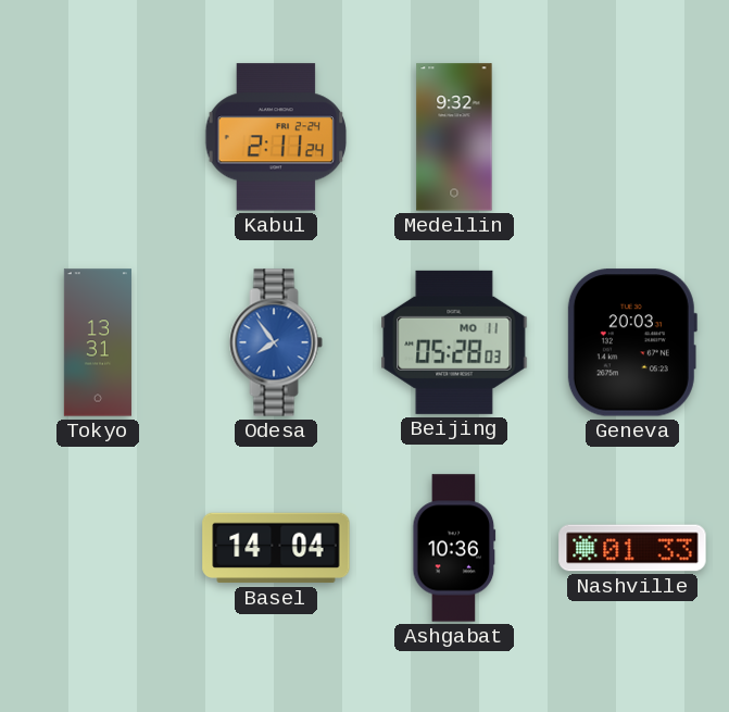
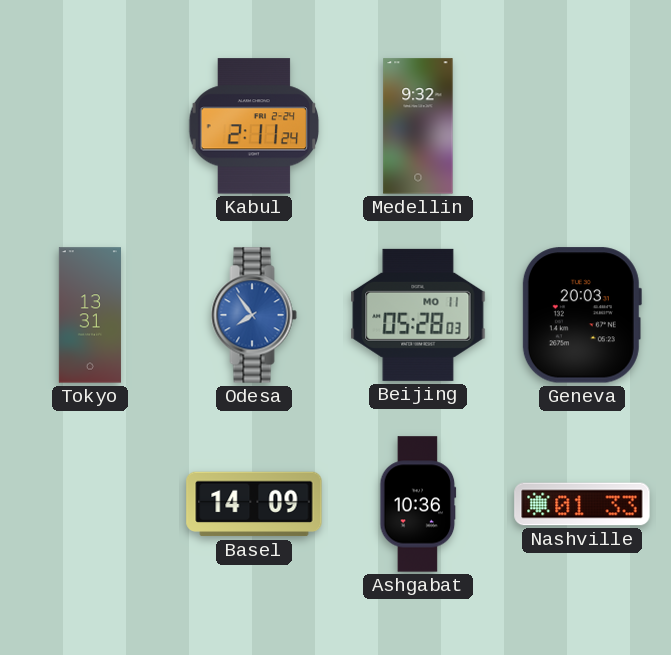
Basel: 14:04 -> 14:09 (254, 504)
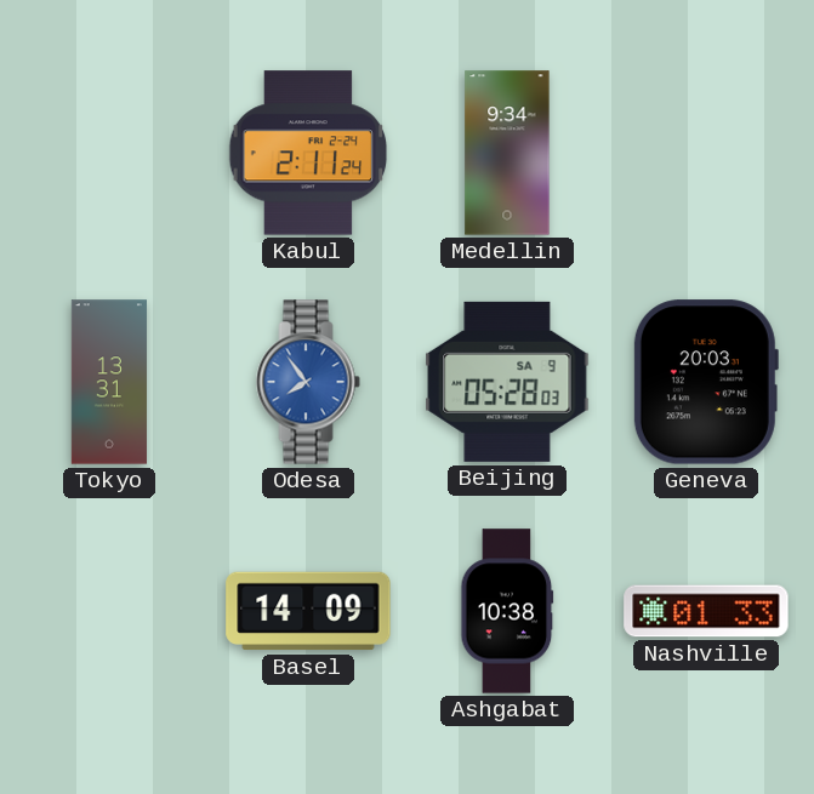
Medellin: 9:32 -> 9:34 (507, 153)
Beijing date: MO 11 -> SA 9 (507, 382)
Ashgabat: 10:36 -> 10:38 (507, 611)
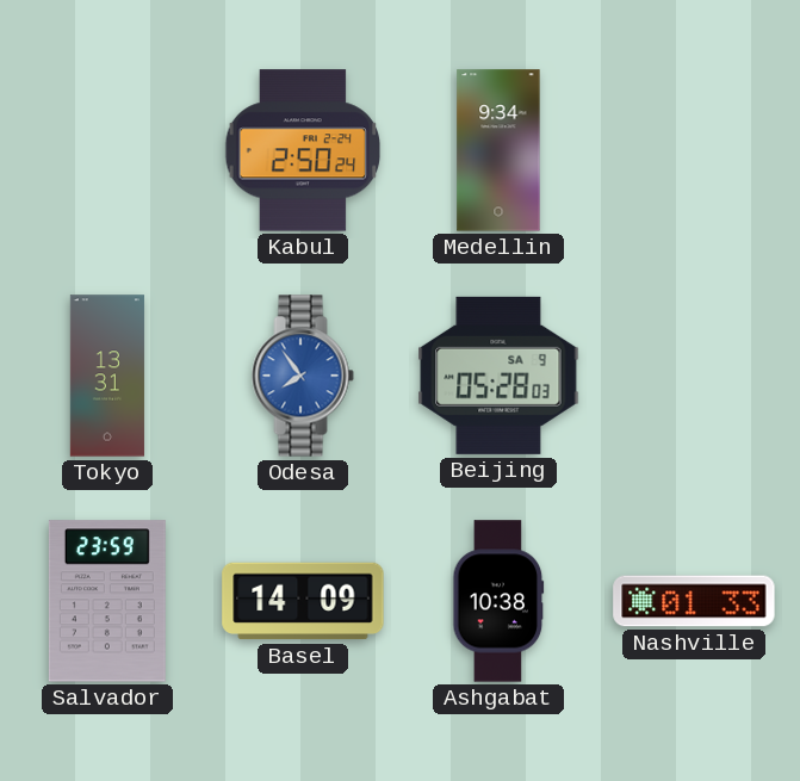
Kabul: 2:11 -> 2:50 (303, 150)
Geneva: 20:03 -> none (705, 382)
Salvador: none -> 23:59 (107, 601)
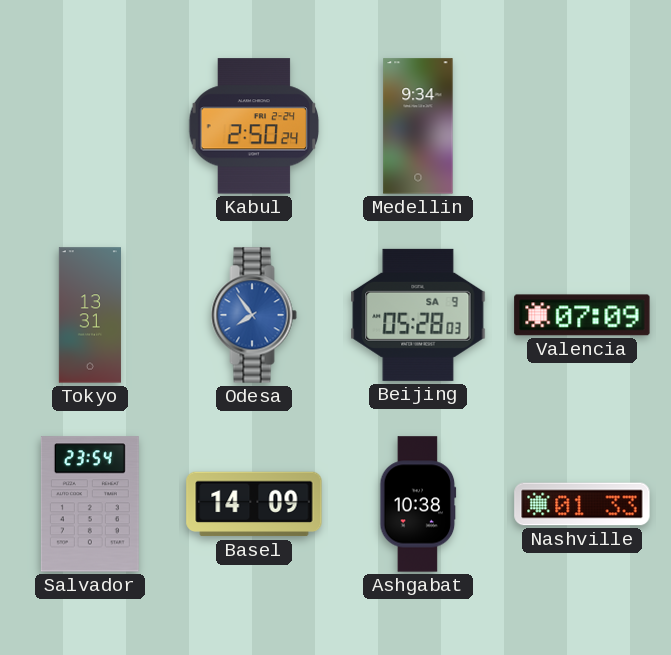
Valencia: none -> 07:09 (582, 315)
Salvador: 23:59 -> 23:54 (90, 504)
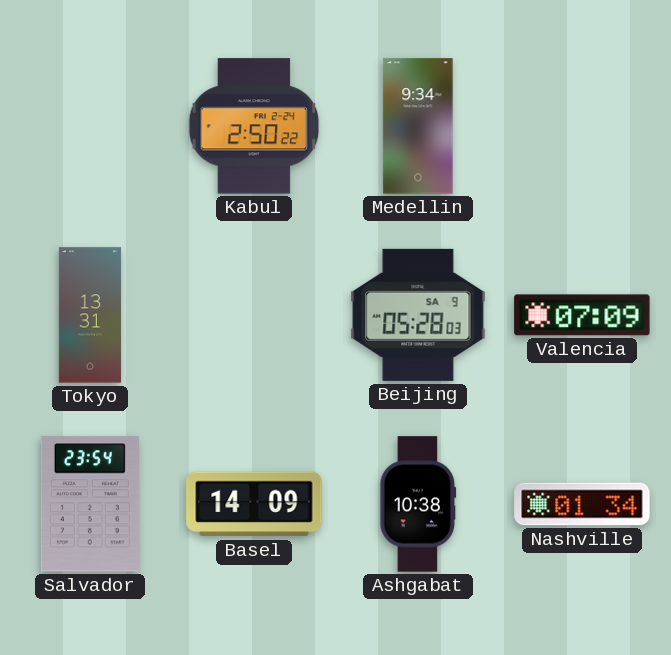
Kabul: 2:50:24 -> 2:50:22 (254, 126)
Odesa: 7:54 -> none (254, 315)
Nashville: 01:33 -> 01:34 (582, 504)
